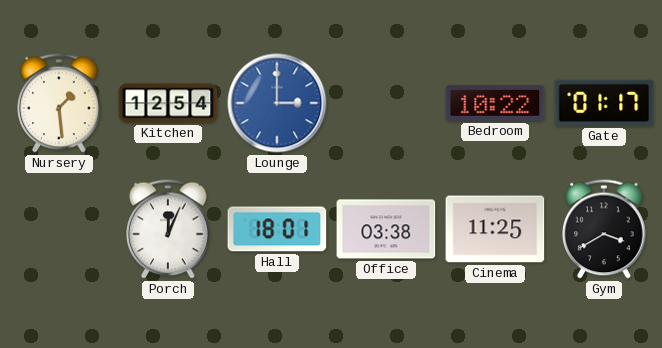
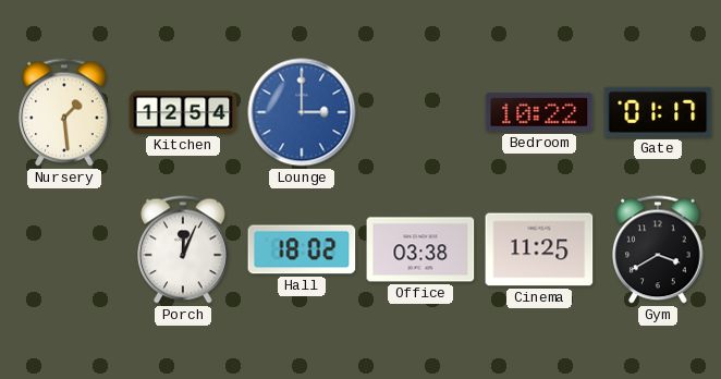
Hall: 18:01 -> 18:02 (302, 249)
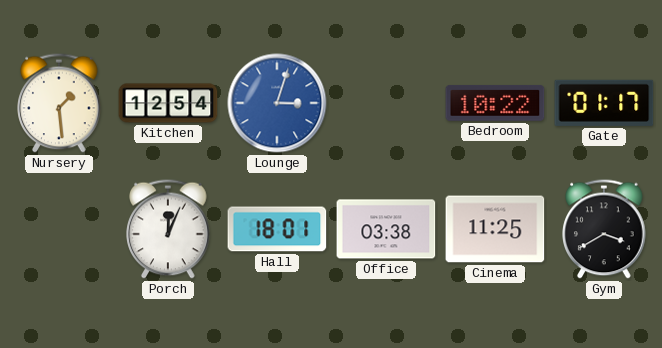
Lounge: 3:00 -> 3:03 (277, 103)
Hall: 18:02 -> 18:01 (277, 229)
